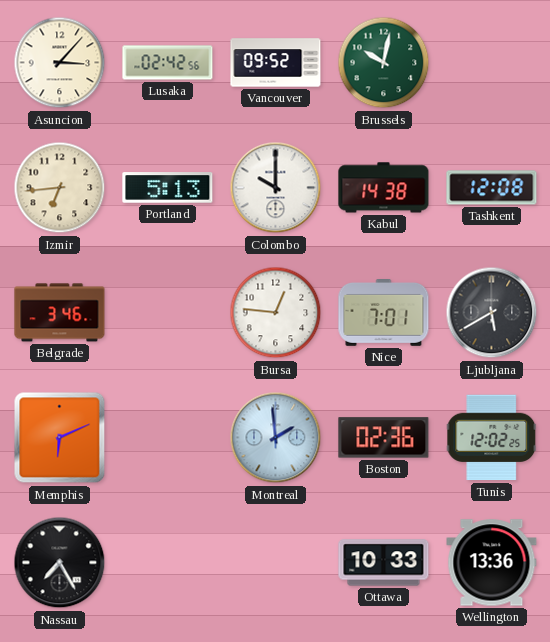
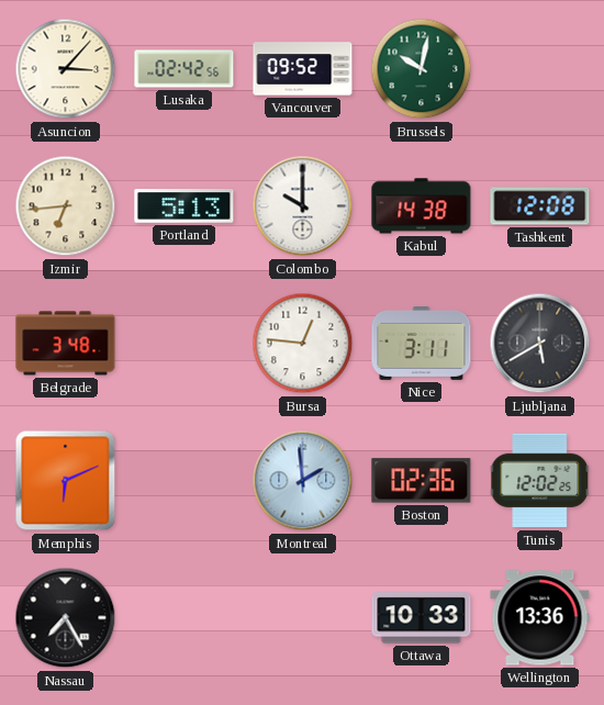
Belgrade: 3:46 -> 3:48 (66, 344)
Nice: 7:01 -> 3:11 (422, 344)
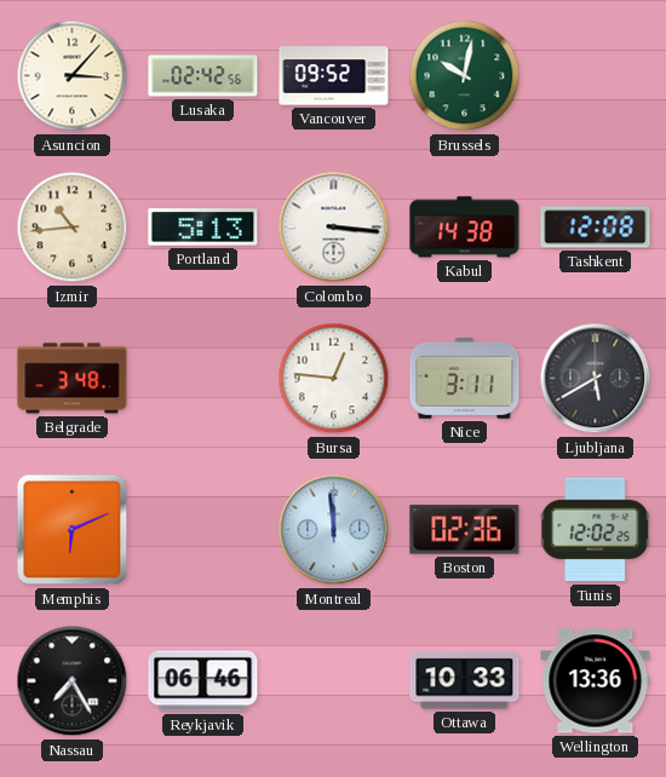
Izmir: 6:44 -> 10:44 (73, 228)
Colombo: 10:00 -> 3:16 (334, 228)
Montreal: 1:59 -> 11:59 (334, 530)
Reykjavik: none -> 06:46 (203, 681)
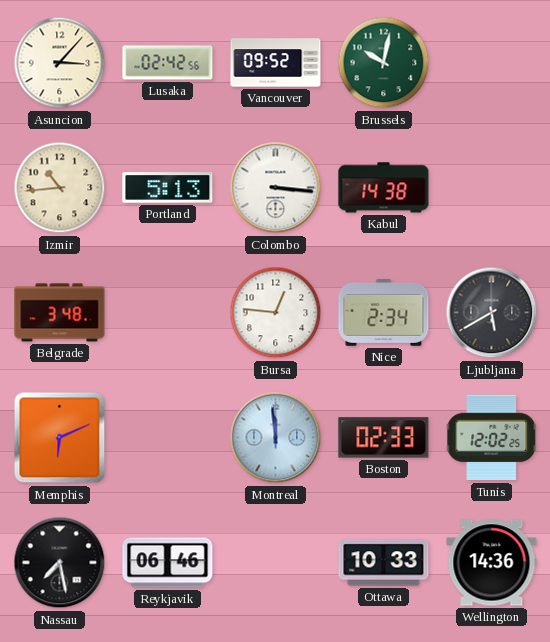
Tashkent: 12:08 -> none (596, 228)
Nice: 3:11 -> 2:34 (384, 313)
Boston: 02:36 -> 02:33 (384, 438)
Nassau: 7:25 -> 7:28 (60, 563)
Wellington: 13:36 -> 14:36 (492, 563)
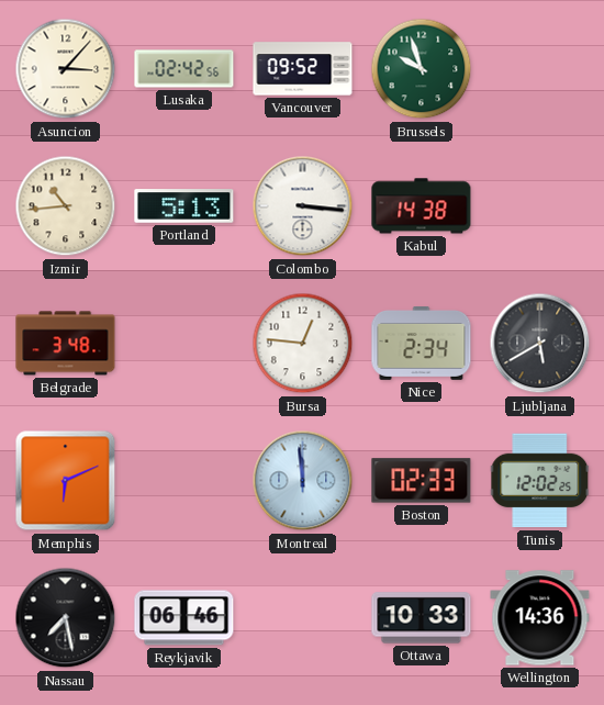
Brussels: 10:02 -> 9:57 (422, 69)
